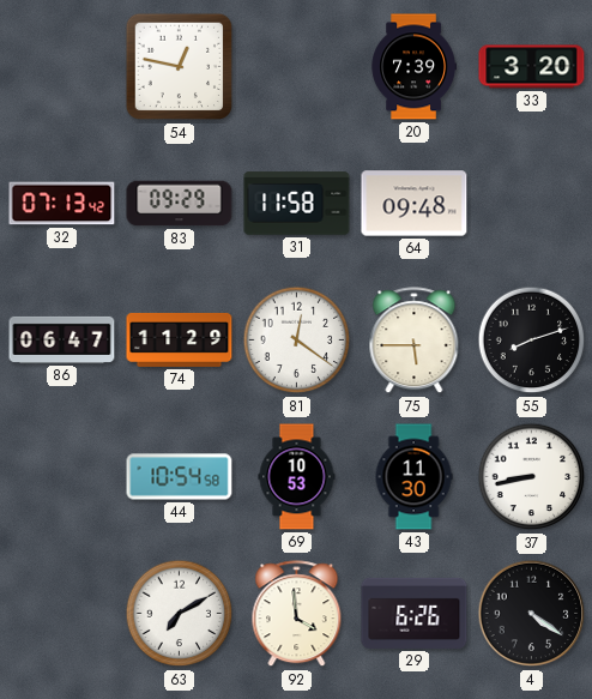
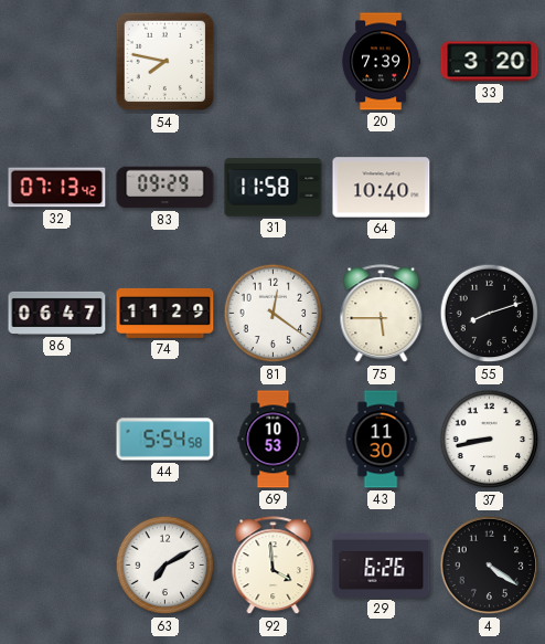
54: 12:47 -> 7:47 (165, 62)
64: 09:48 -> 10:40 (382, 188)
44: 10:54 -> 5:54 (165, 440)
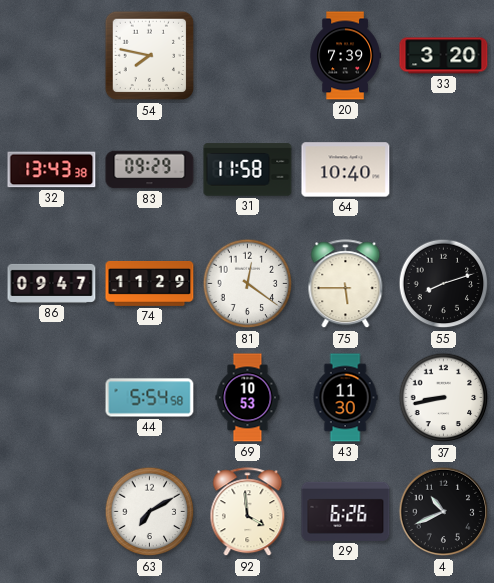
32: 07:13 -> 13:43 (52, 170)
86: 06:47 -> 09:47 (52, 283)
4: 4:21 -> 10:41 (444, 512)
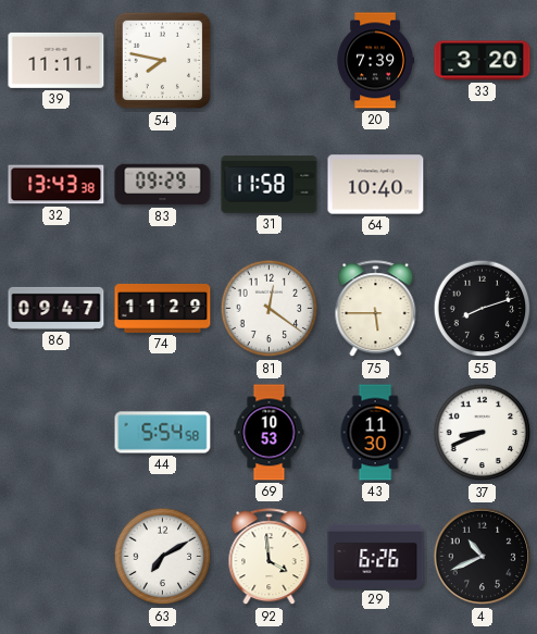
39: none -> 11:11 (57, 60)
37: 8:43 -> 8:41 (483, 433)
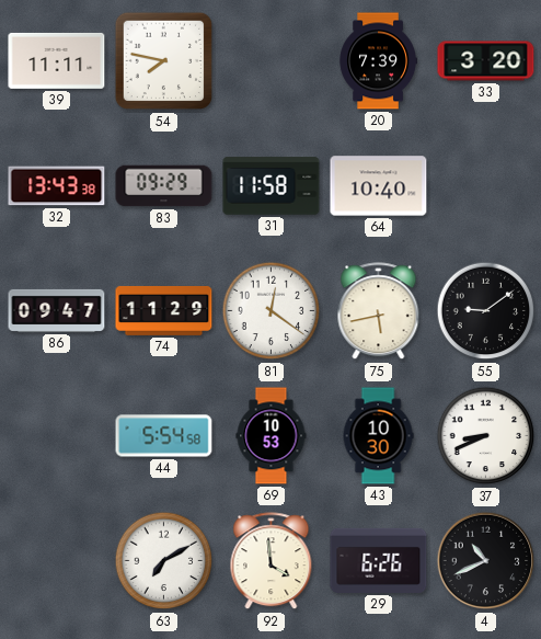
75: 5:45 -> 5:43 (379, 311)
55: 8:12 -> 9:09 (486, 311)
43: 11:30 -> 10:30 (378, 436)
